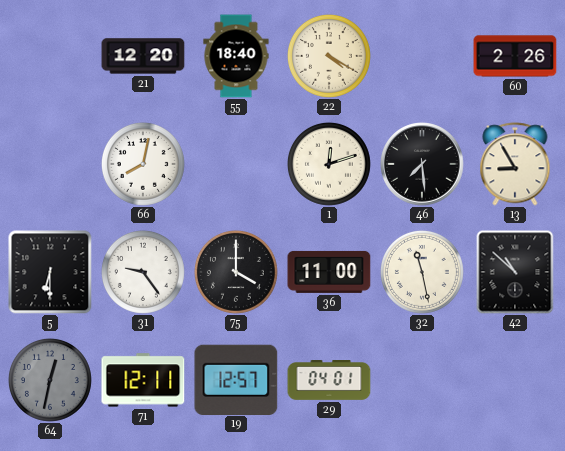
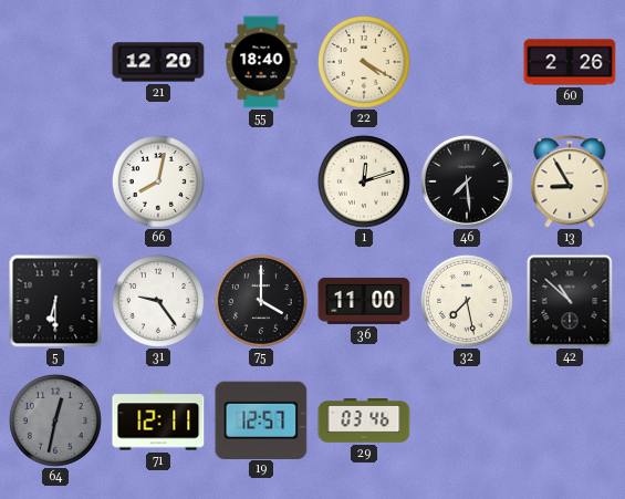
32: 11:28 -> 7:28 (467, 301)
29: 04:01 -> 03:46 (364, 422)
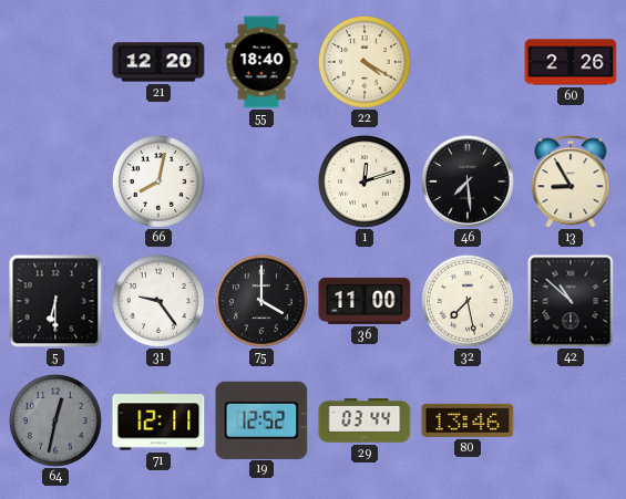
19: 12:57 -> 12:52 (261, 419)
29: 03:46 -> 03:44 (365, 422)
80: none -> 13:46 (468, 420)
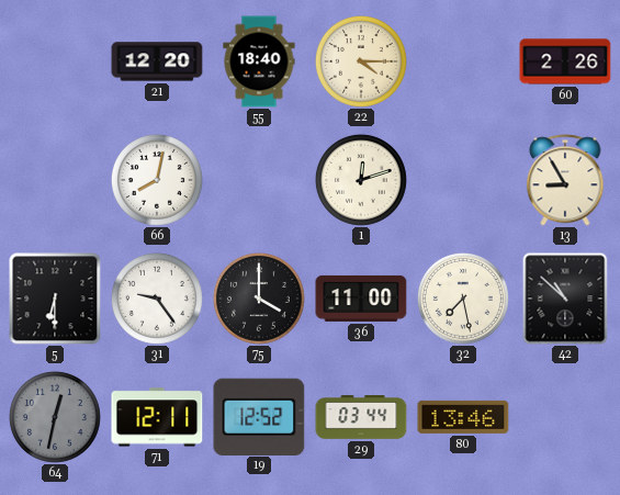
22: 4:20 -> 4:15 (361, 61)
46: 7:29 -> none (468, 181)
